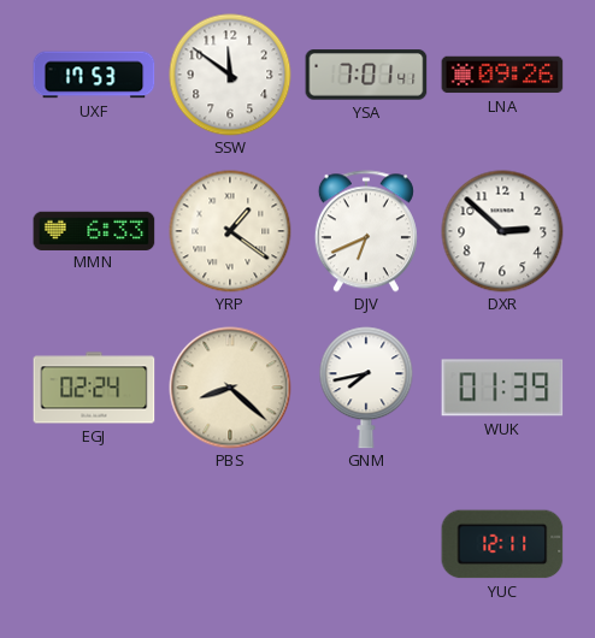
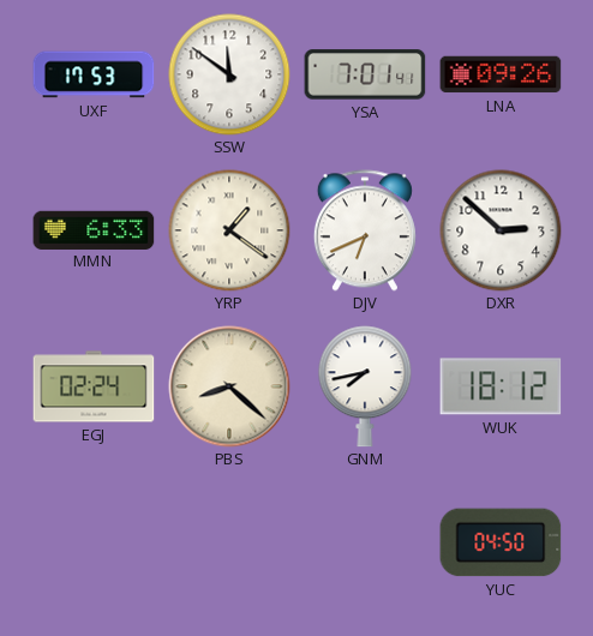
WUK: 01:39 -> 18:12 (501, 386)
YUC: 12:11 -> 04:50 (501, 542)
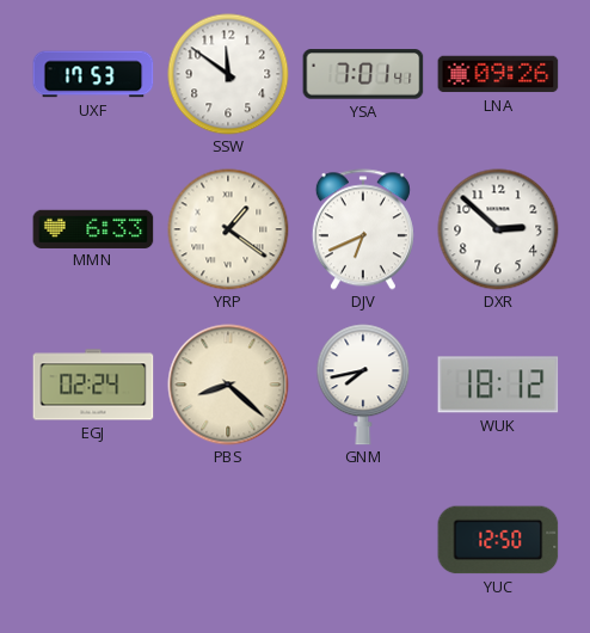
YUC: 04:50 -> 12:50 (498, 540)
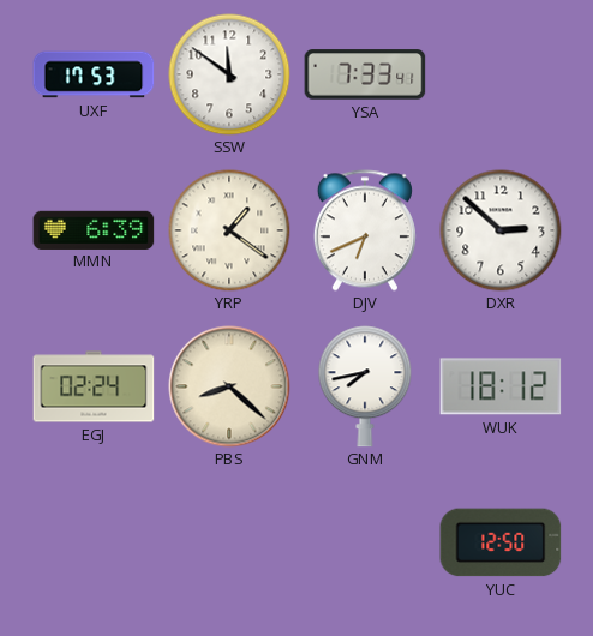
YSA: 7:01 -> 7:33 (365, 74)
LNA: 09:26 -> none (498, 74)
MMN: 6:33 -> 6:39 (94, 229)
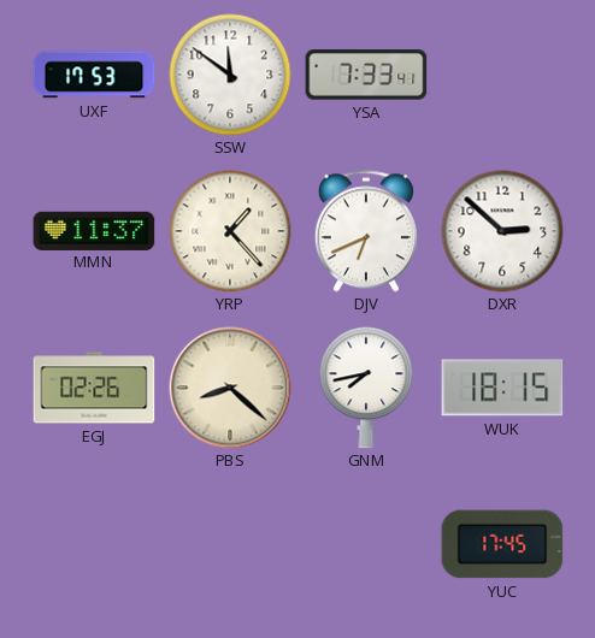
MMN: 6:39 -> 11:37 (94, 230)
YRP: 1:21 -> 1:23 (230, 231)
EGJ: 02:24 -> 02:26 (94, 388)
WUK: 18:12 -> 18:15 (502, 388)
YUC: 12:50 -> 17:45 (502, 544)
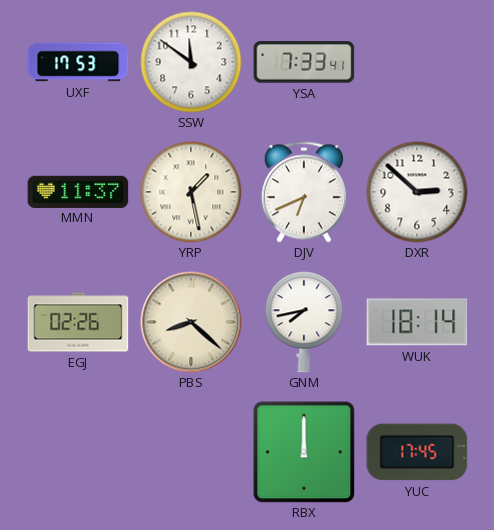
YRP: 1:23 -> 1:28 (191, 192)
WUK: 18:15 -> 18:14 (417, 322)
RBX: none -> 12:00 (304, 452)
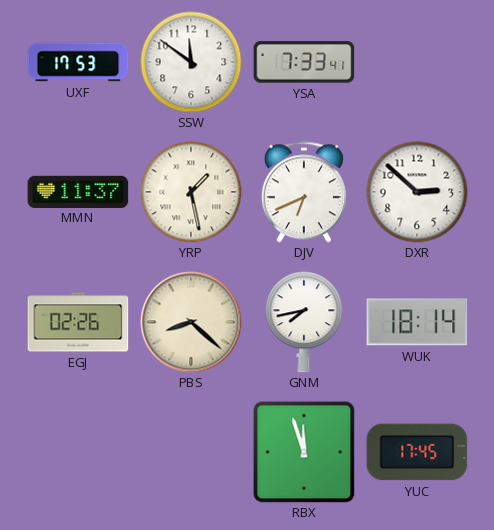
RBX: 12:00 -> 11:57 (304, 452)
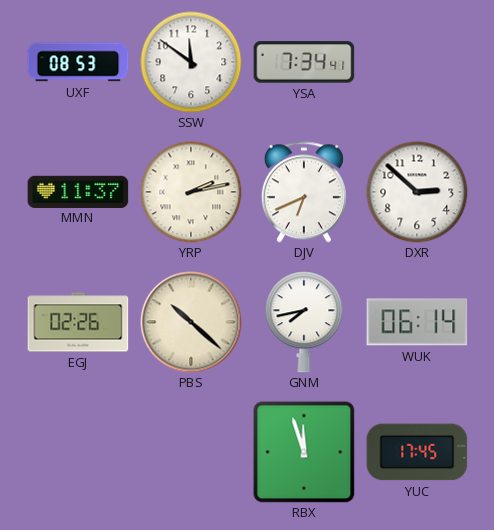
UXF: 17:53 -> 08:53 (78, 62)
YSA: 7:33 -> 7:34 (304, 62)
YRP: 1:28 -> 2:13 (191, 192)
PBS: 8:22 -> 10:22 (191, 322)
WUK: 18:14 -> 06:14 (417, 322)
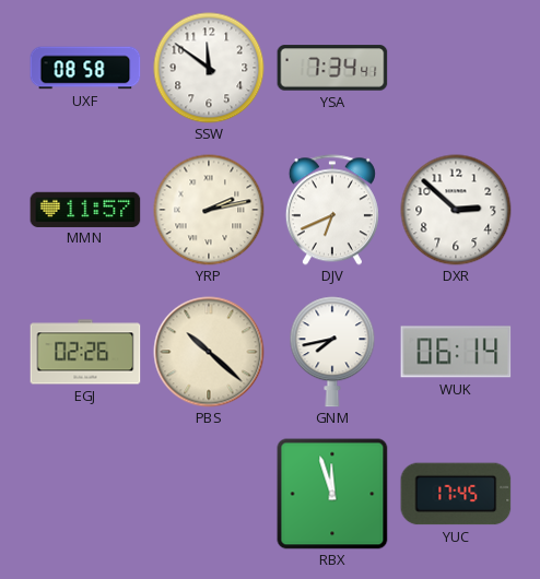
UXF: 08:53 -> 08:58 (85, 68)
MMN: 11:37 -> 11:57 (85, 209)
